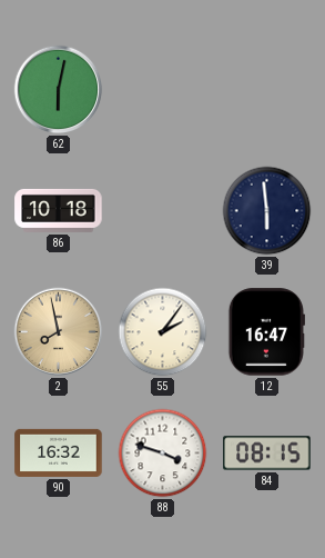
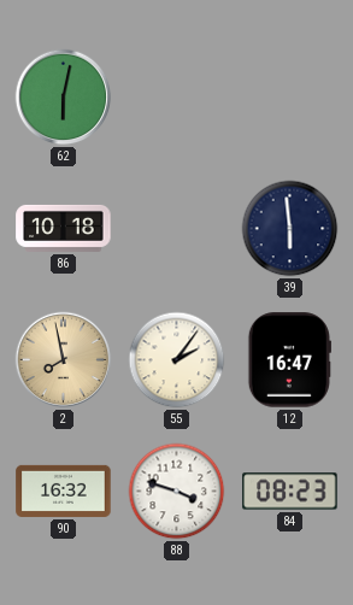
84: 08:15 -> 08:23 (290, 492)
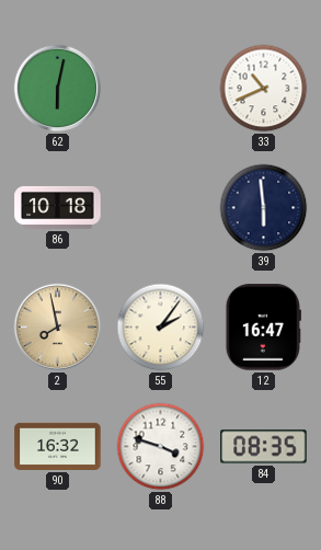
33: none -> 10:41 (264, 89)
84: 08:23 -> 08:35 (264, 447)
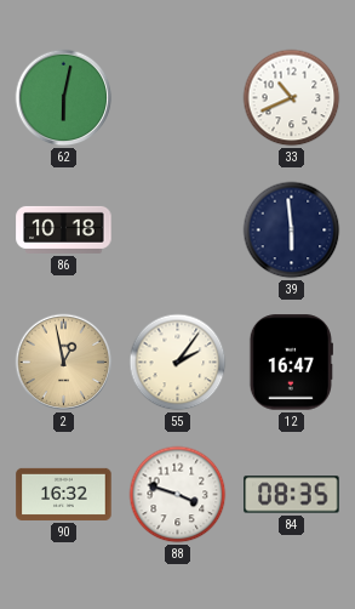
2: 7:58 -> 12:58 (64, 363)
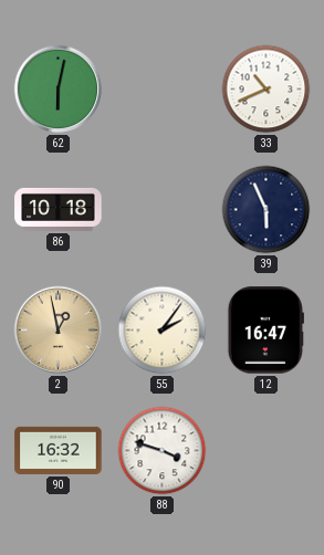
39: 5:59 -> 5:56 (266, 210)
84: 08:35 -> none (292, 495)
